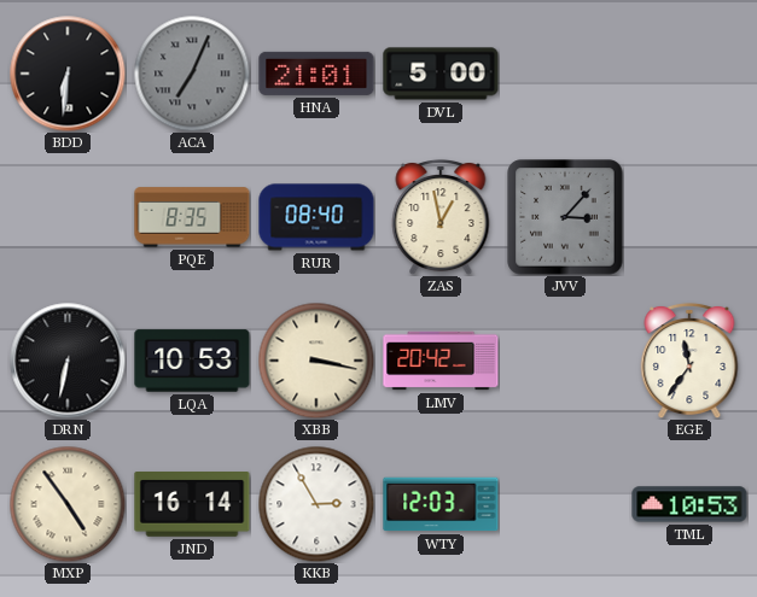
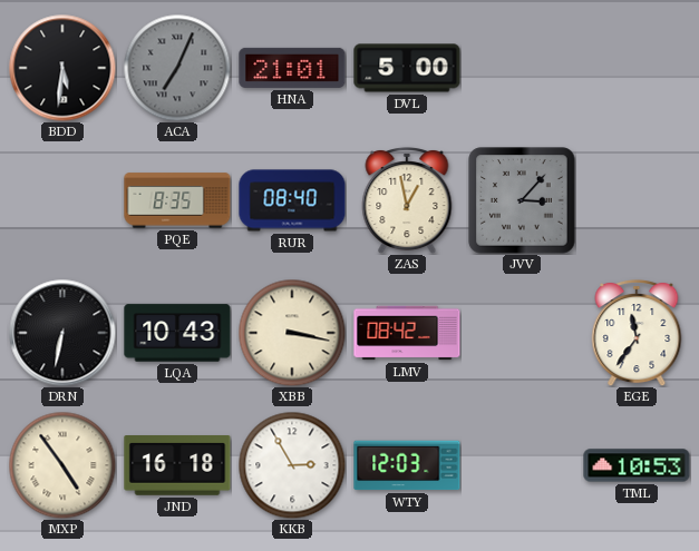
BDD: 6:31 -> 5:31 (62, 68)
LQA: 10:53 -> 10:43 (177, 333)
LMV: 20:42 -> 08:42 (407, 333)
JND: 16:14 -> 16:18 (177, 466)
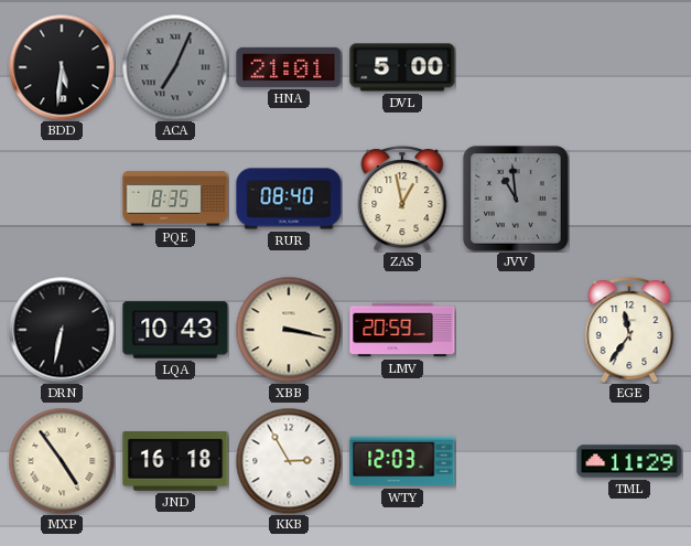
JVV: 3:07 -> 10:59 (516, 199)
LMV: 08:42 -> 20:59 (402, 330)
TML: 10:53 -> 11:29 (629, 461)
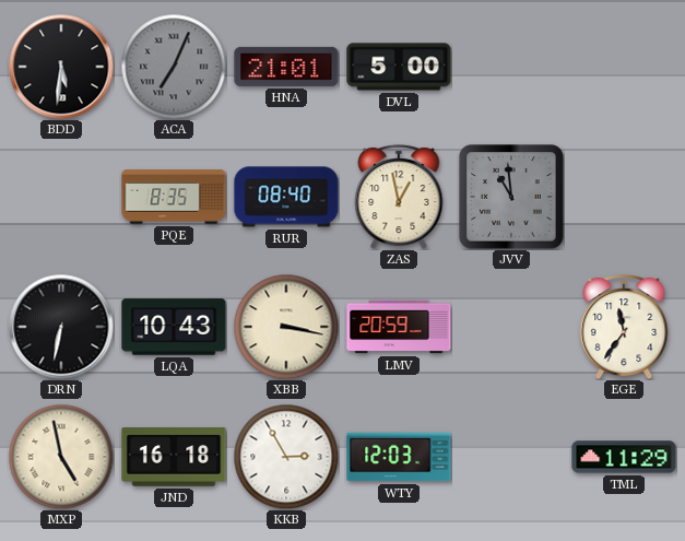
MXP: 4:54 -> 4:58 (61, 457)
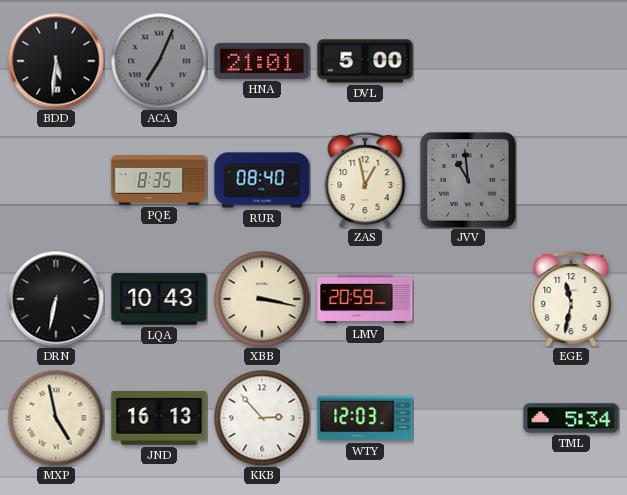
EGE: 11:36 -> 11:32 (571, 299)
JND: 16:18 -> 16:13 (159, 419)
KKB: 2:55 -> 2:53 (262, 418)
TML: 11:29 -> 5:34 (571, 418)
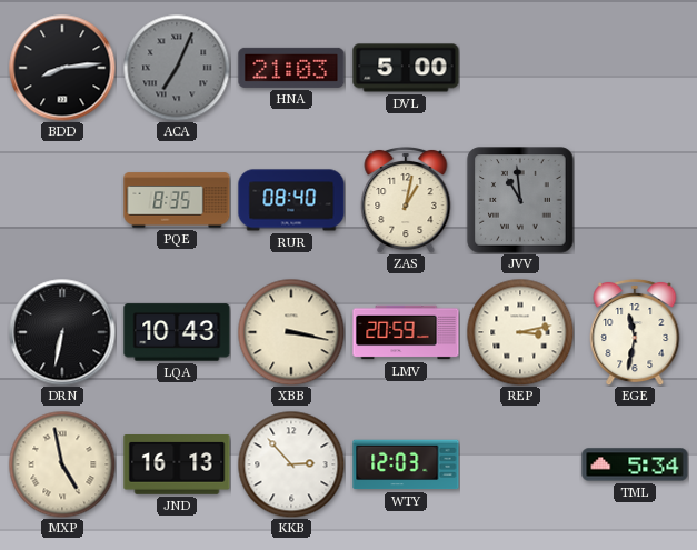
BDD: 5:31 -> 8:14 (62, 68)
HNA: 21:01 -> 21:03 (291, 68)
ZAS: 12:58 -> 1:02 (406, 200)
REP: none -> 3:13 (520, 332)
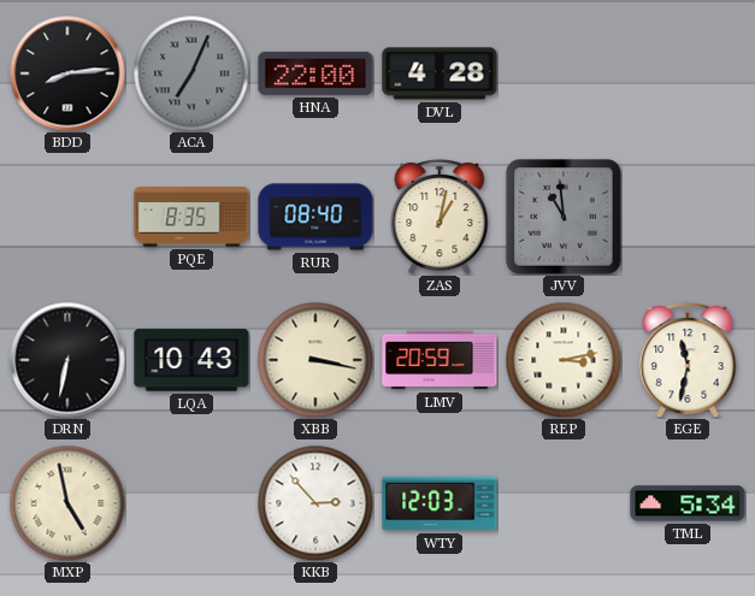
HNA: 21:03 -> 22:00 (315, 73)
DVL: 5:00 -> 4:28 (440, 73)
JND: 16:13 -> none (177, 466)
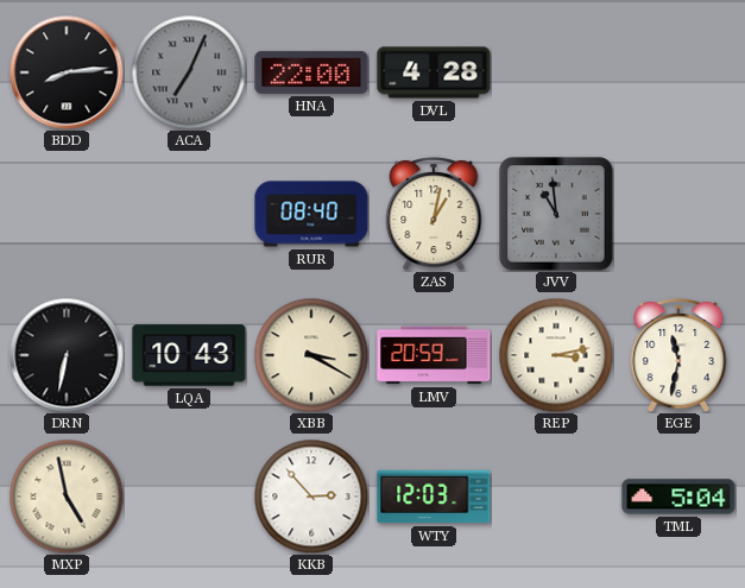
PQE: 8:35 -> none (191, 217)
XBB: 3:17 -> 3:20 (311, 355)
TML: 5:34 -> 5:04 (678, 497)
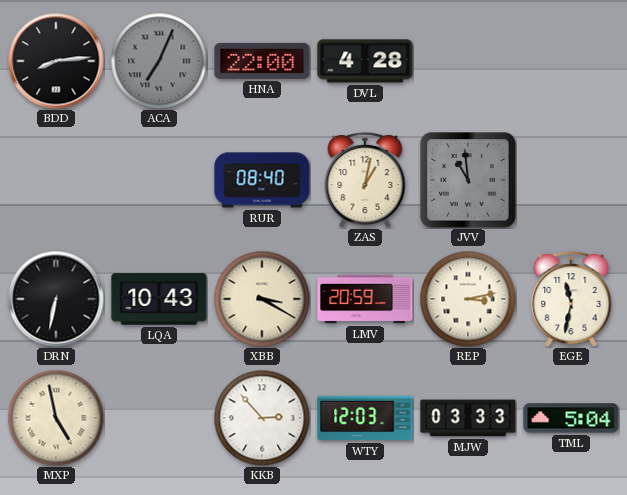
MJW: none -> 03:33 (468, 418)
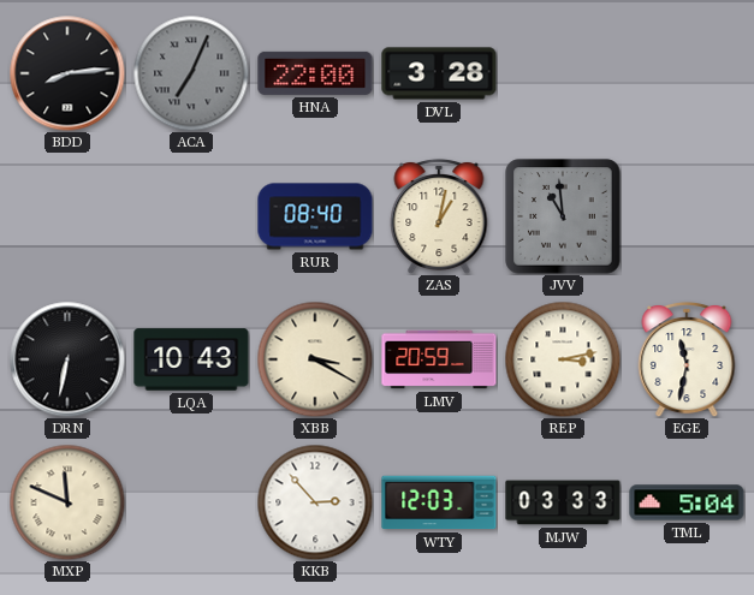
DVL: 4:28 -> 3:28 (439, 73)
MXP: 4:58 -> 11:49 (67, 502)
